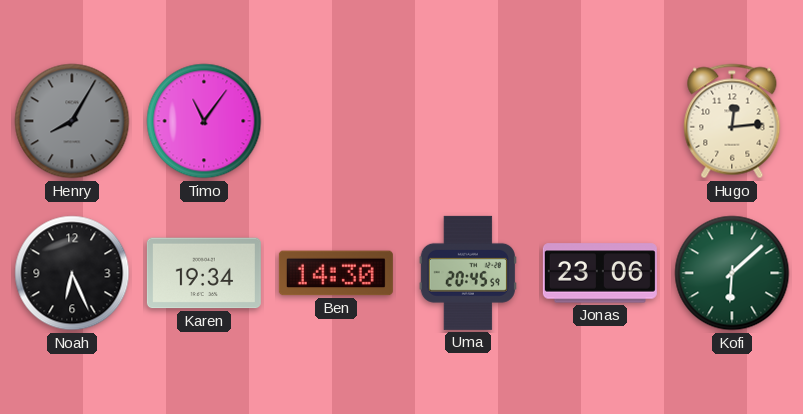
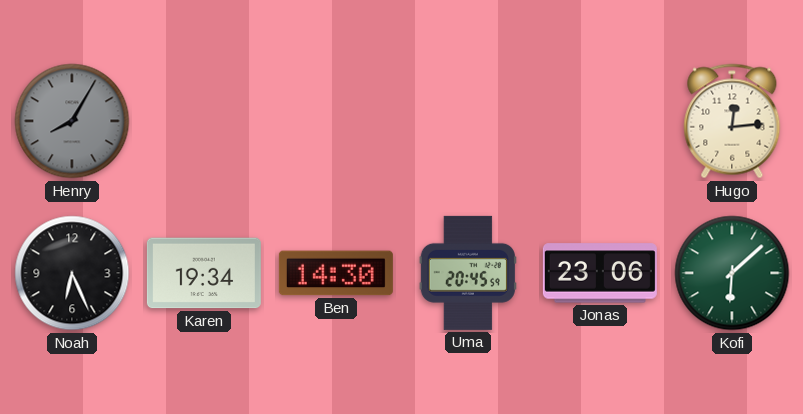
Timo: 11:06 -> none (204, 121)
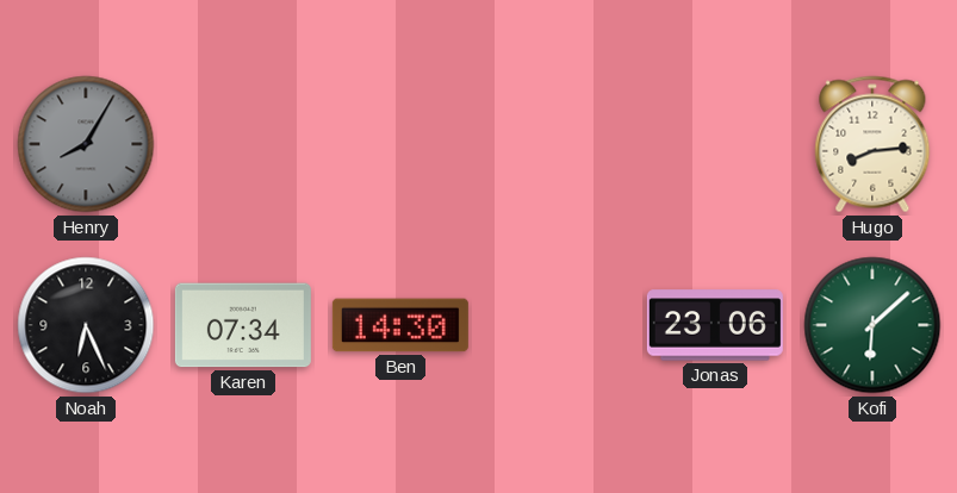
Hugo: 12:14 -> 8:14 (872, 144)
Karen: 19:34 -> 07:34 (243, 325)
Uma: 20:45 -> none (468, 273)
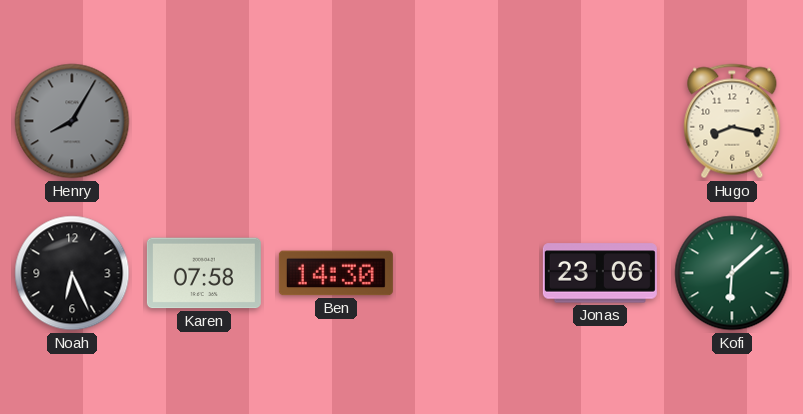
Hugo: 8:14 -> 8:17 (732, 121)
Karen: 07:34 -> 07:58 (204, 273)
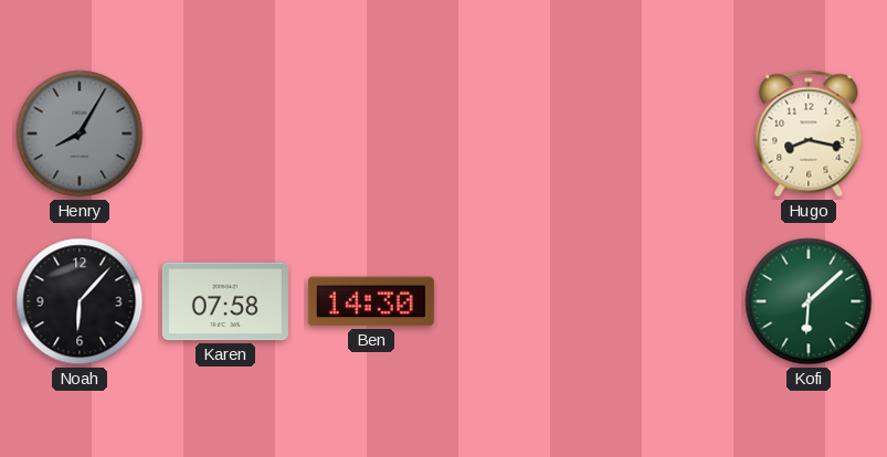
Noah: 6:26 -> 6:07 (80, 301)
Jonas: 23:06 -> none (600, 273)
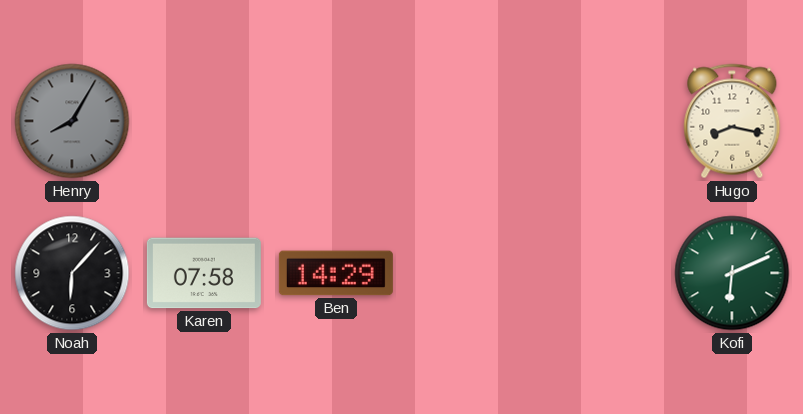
Ben: 14:30 -> 14:29 (336, 273)
Kofi: 6:08 -> 6:11 (732, 273)
